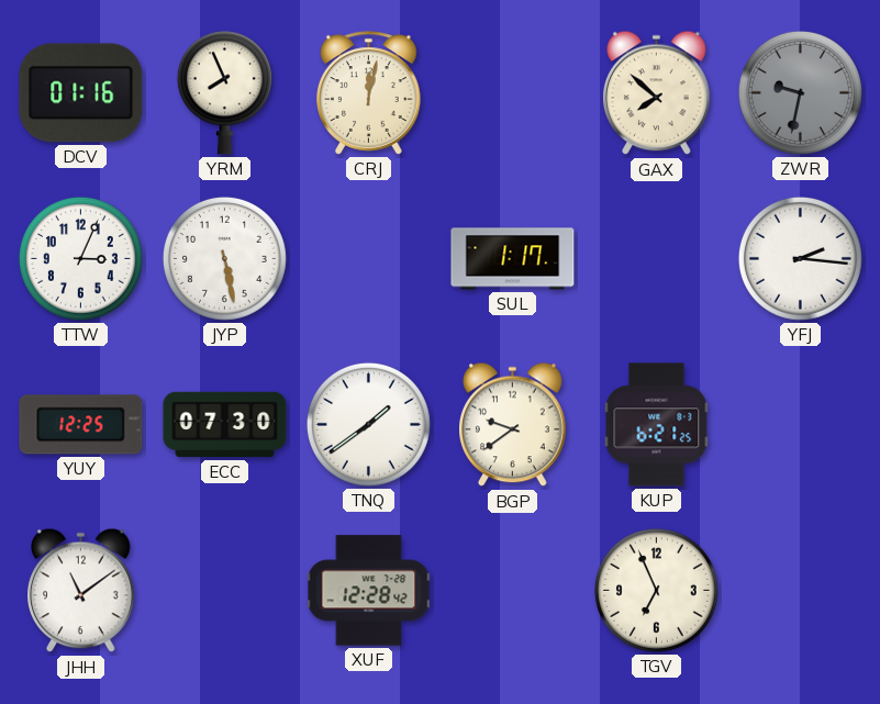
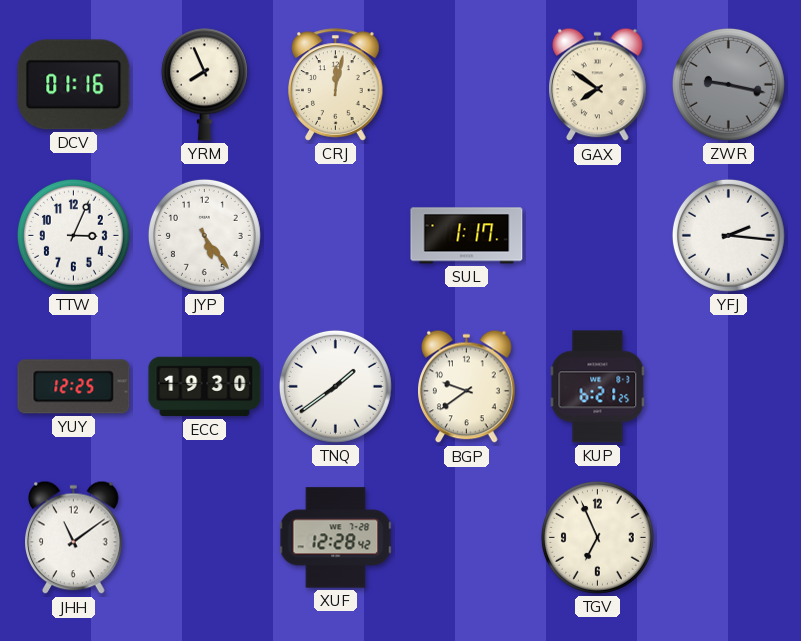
GAX: 7:52 -> 7:51 (598, 85)
ZWR: 9:32 -> 9:17 (728, 84)
JYP: 5:28 -> 5:24 (204, 235)
ECC: 07:30 -> 19:30 (205, 387)
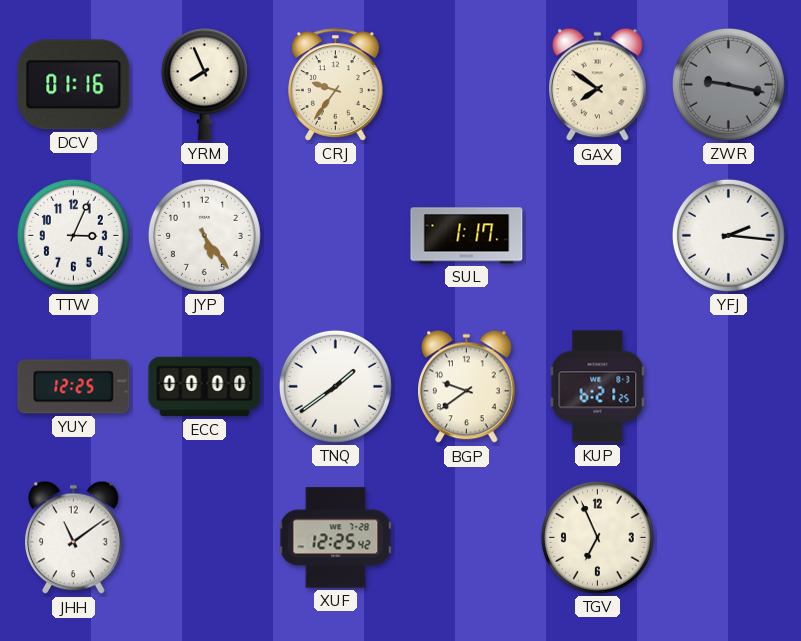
CRJ: 12:02 -> 9:36 (336, 85)
ECC: 19:30 -> 00:00 (205, 387)
XUF: 12:28 -> 12:25 (336, 538)
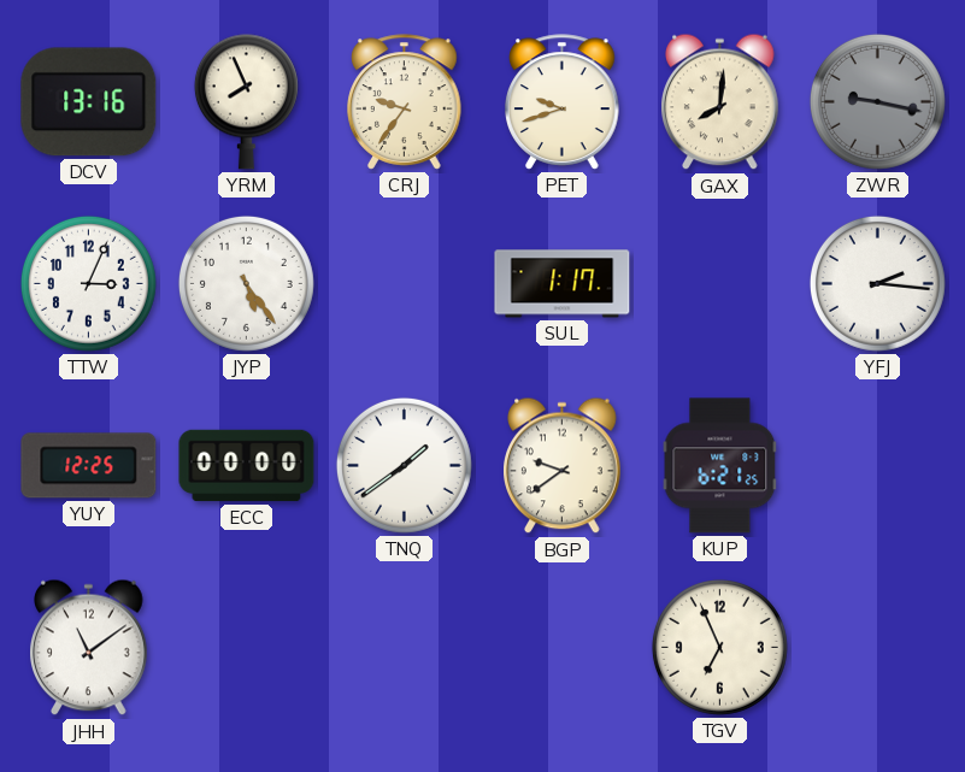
DCV: 01:16 -> 13:16 (89, 102)
PET: none -> 9:42 (563, 102)
GAX: 7:51 -> 8:01 (720, 102)
XUF: 12:25 -> none (336, 538)
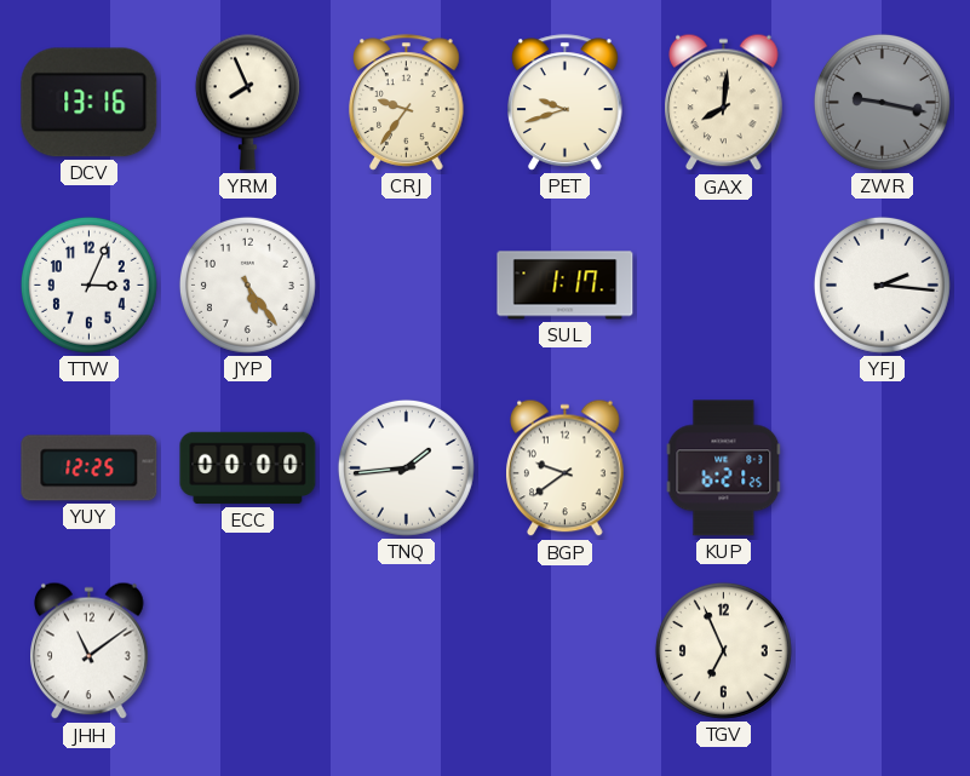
TNQ: 1:39 -> 1:44 (406, 467)
